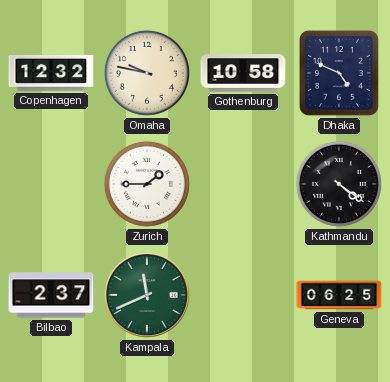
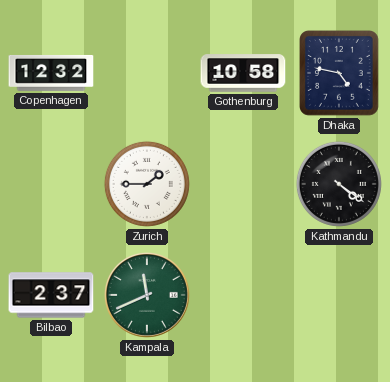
Omaha: 9:47 -> none (147, 73)
Dhaka: 4:49 -> 4:47 (340, 74)
Geneva: 06:25 -> none (339, 295)
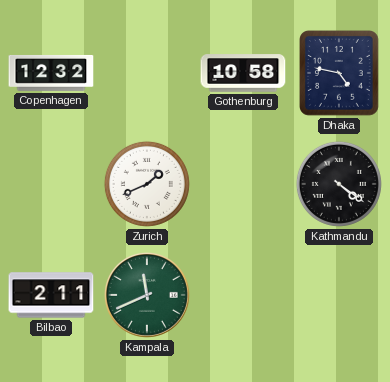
Zurich: 1:45 -> 1:41 (147, 184)
Bilbao: 2:37 -> 2:11 (51, 295)
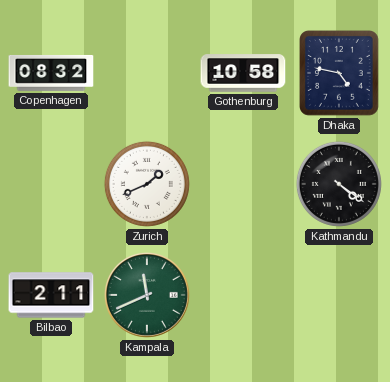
Copenhagen: 12:32 -> 08:32 (51, 73)
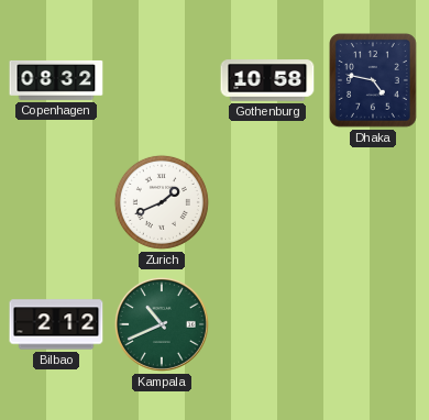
Kathmandu: 4:21 -> none (339, 184)
Bilbao: 2:11 -> 2:12 (56, 324)
Kampala: 11:41 -> 10:41 (162, 324)
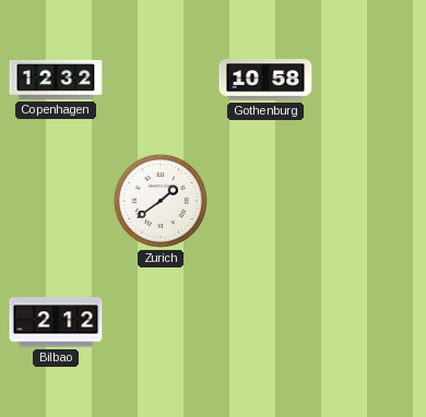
Copenhagen: 08:32 -> 12:32 (56, 80)
Dhaka: 4:47 -> none (374, 81)
Zurich: 1:41 -> 1:39 (161, 201)
Kampala: 10:41 -> none (162, 324)
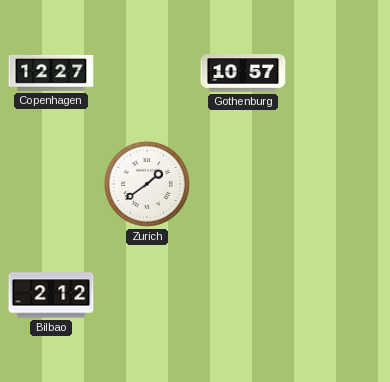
Copenhagen: 12:32 -> 12:27 (51, 73)
Gothenburg: 10:58 -> 10:57 (243, 73)
